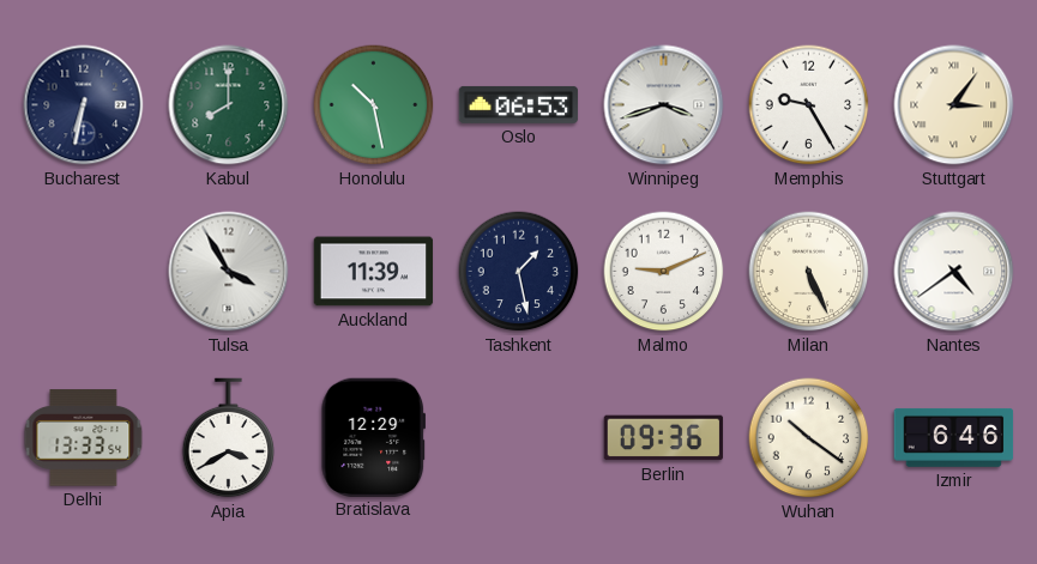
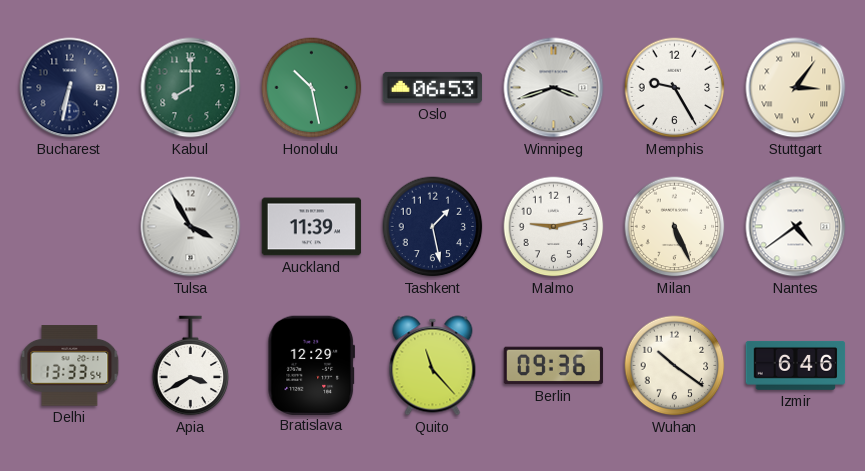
Malmo: 9:11 -> 9:13 (554, 227)
Quito: none -> 11:23 (433, 366)
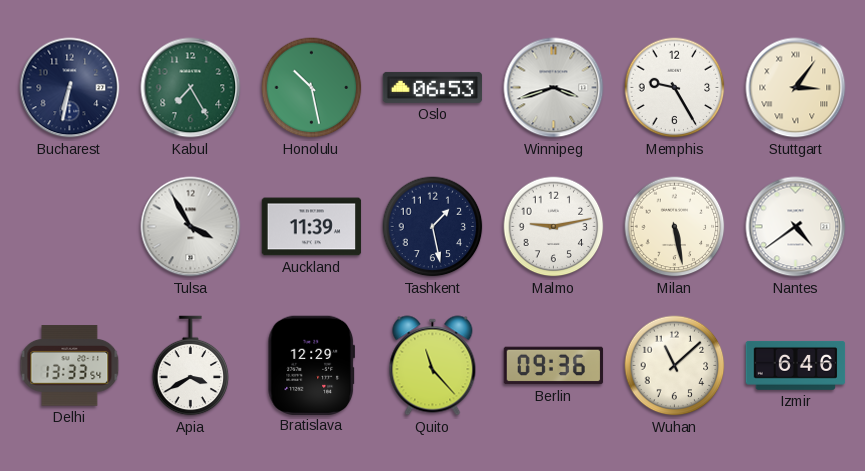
Kabul: 8:00 -> 7:25 (191, 88)
Milan: 5:26 -> 5:28 (675, 227)
Wuhan: 10:21 -> 11:08 (675, 366)
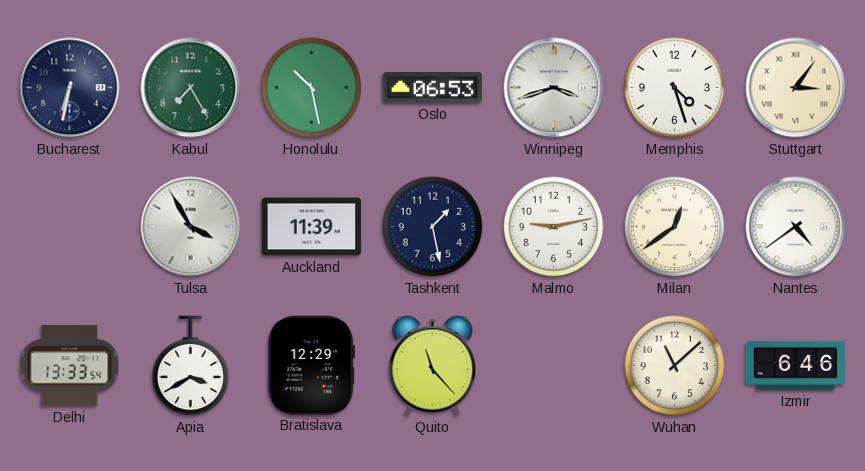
Memphis: 9:25 -> 4:27 (675, 88)
Milan: 5:28 -> 12:39 (675, 227)
Berlin: 09:36 -> none (554, 366)
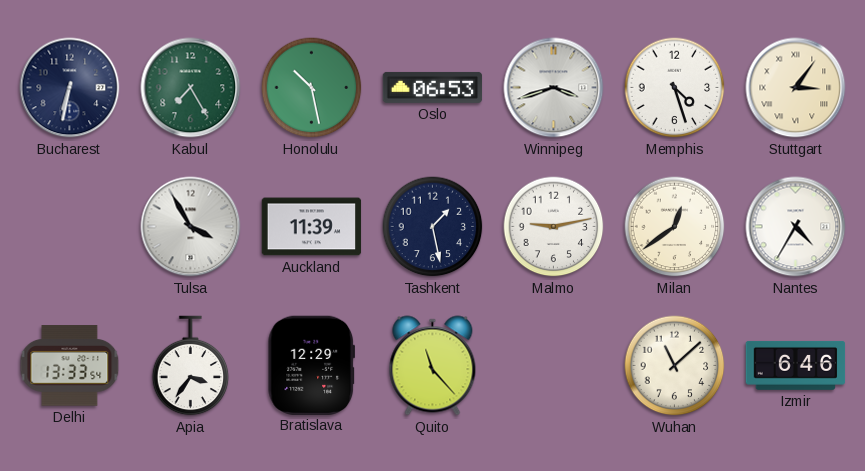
Nantes: 4:39 -> 4:35 (796, 227)
Apia: 3:40 -> 3:36 (191, 366)
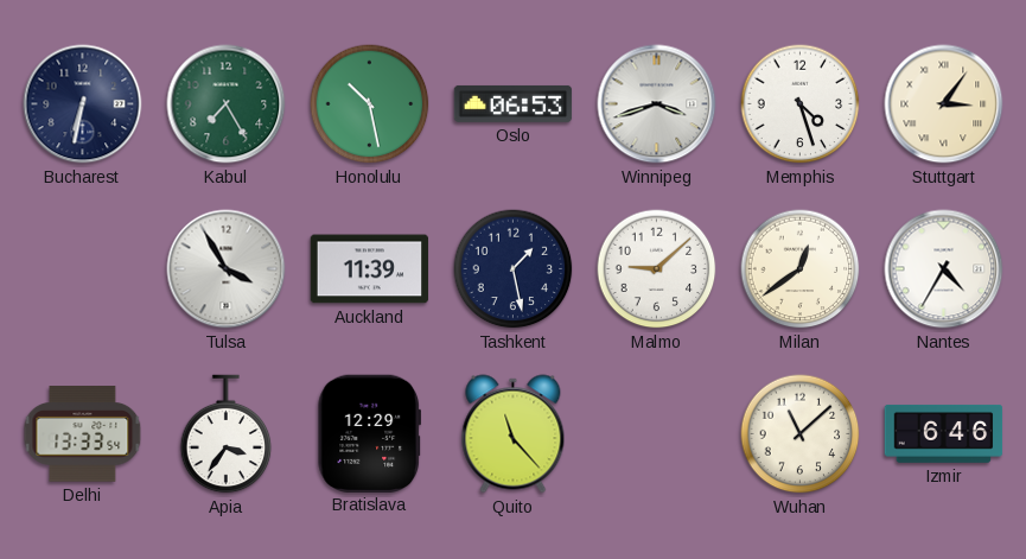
Malmo: 9:13 -> 9:08 (657, 269)
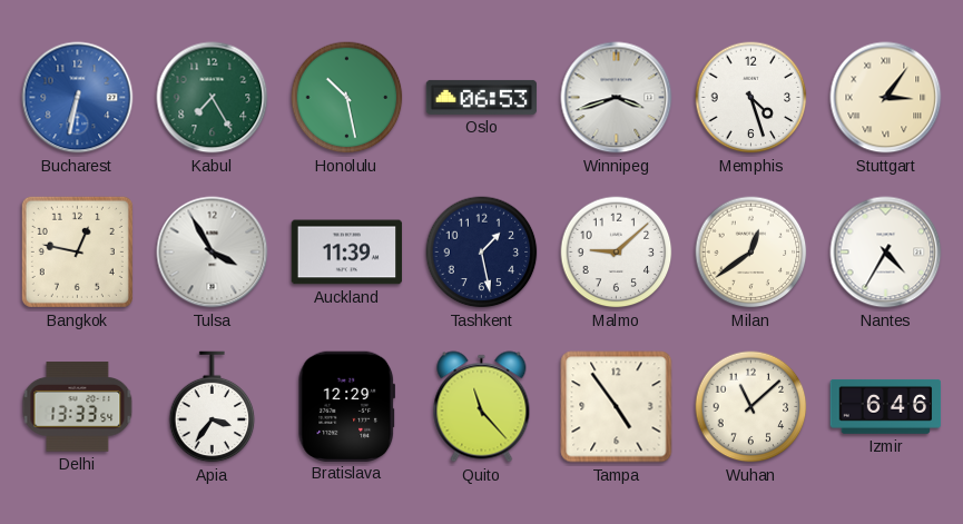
Bucharest dial: navy -> blue (78, 98)
Bangkok: none -> 12:47 (77, 251)
Tampa: none -> 4:54 (617, 407)
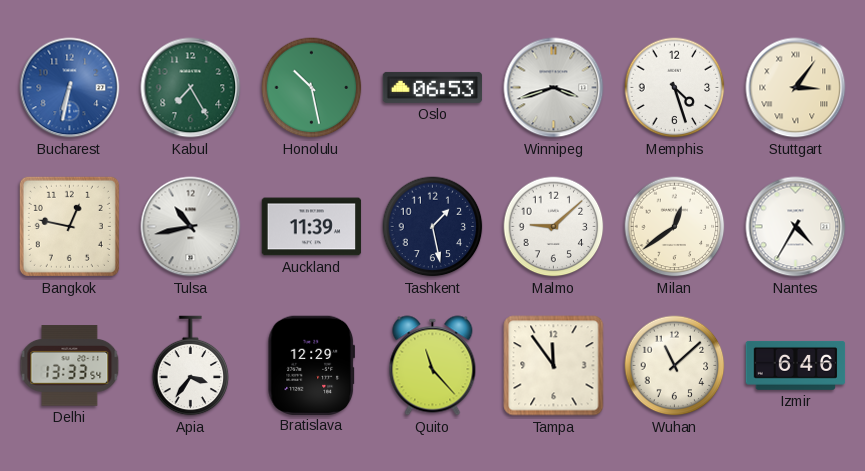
Tulsa: 3:55 -> 10:43 (191, 227)
Tampa: 4:54 -> 11:54 (554, 366)
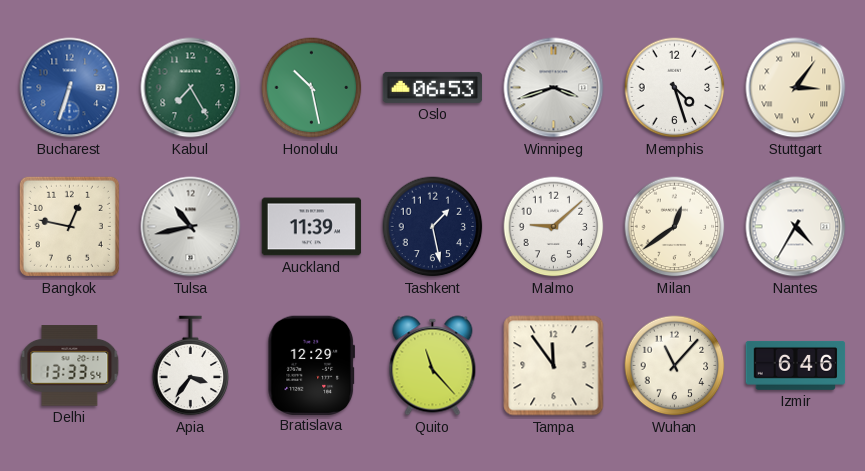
Bucharest: 6:32 -> 6:33 (70, 88)
Wuhan: 11:08 -> 11:07 (675, 366)
